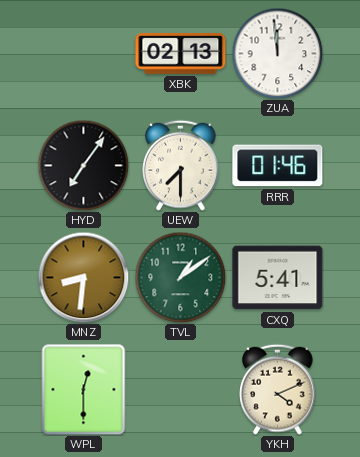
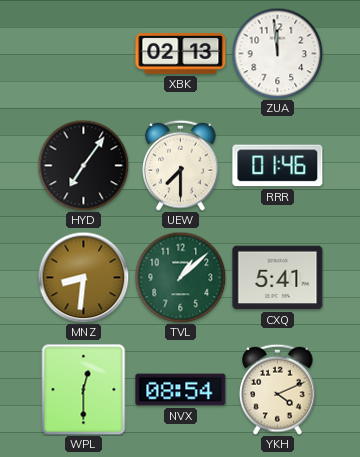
TVL: 1:09 -> 1:08 (180, 277)
NVX: none -> 08:54 (181, 390)
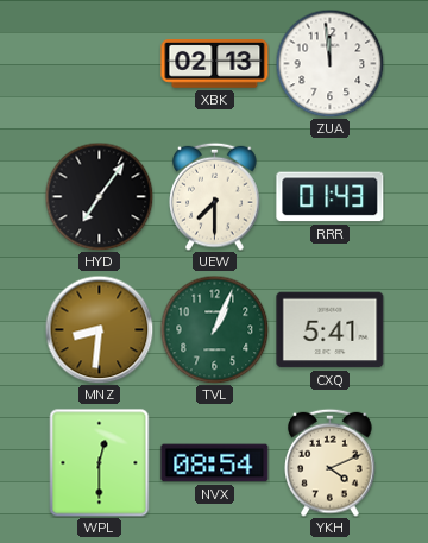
RRR: 01:46 -> 01:43 (331, 197)
TVL: 1:08 -> 1:04 (214, 329)
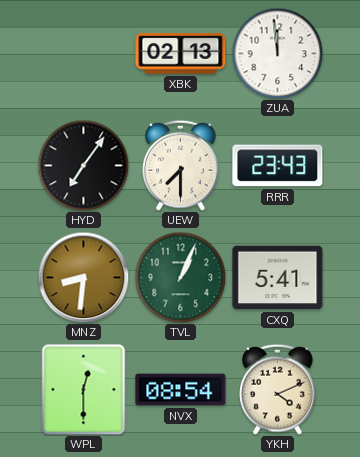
RRR: 01:43 -> 23:43 (278, 166)
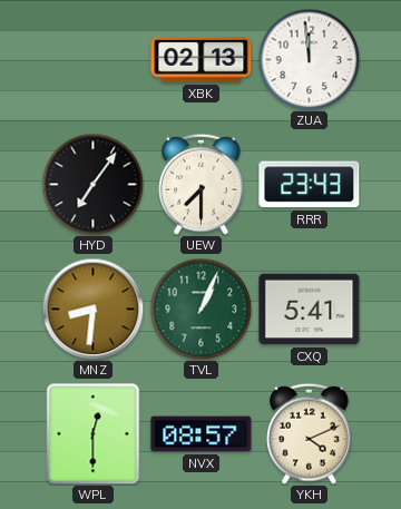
NVX: 08:54 -> 08:57 (202, 434)
